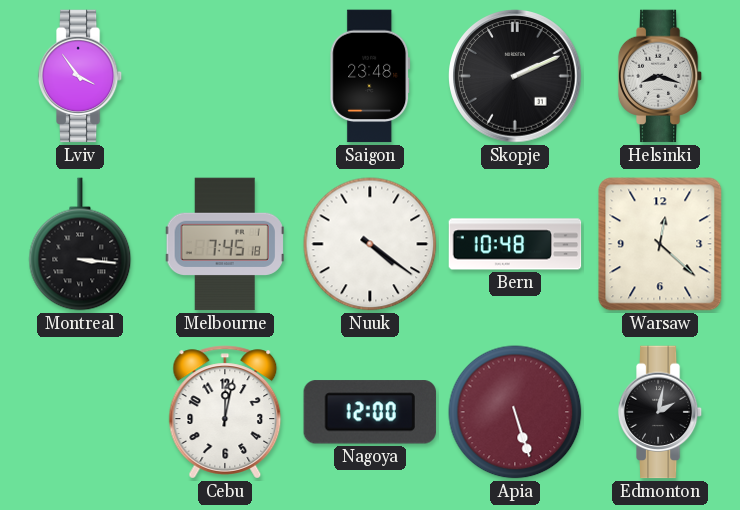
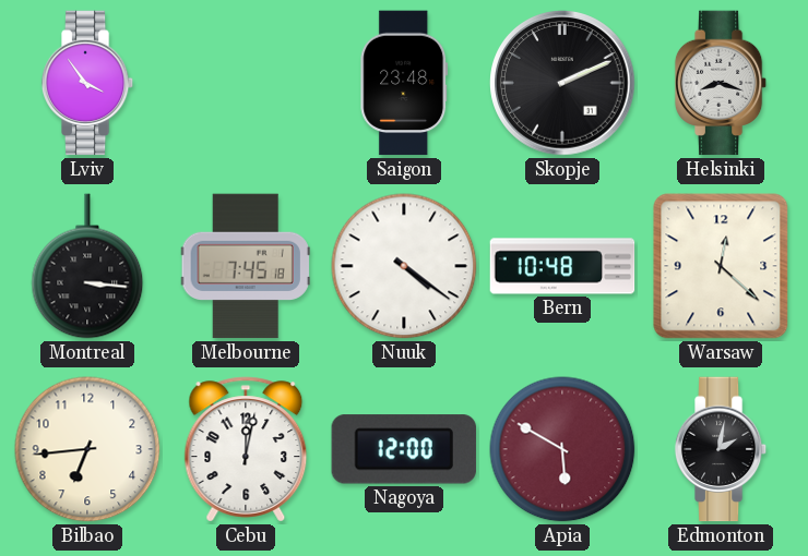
Bilbao: none -> 6:44 (87, 449)
Apia: 5:27 -> 5:50 (562, 449)
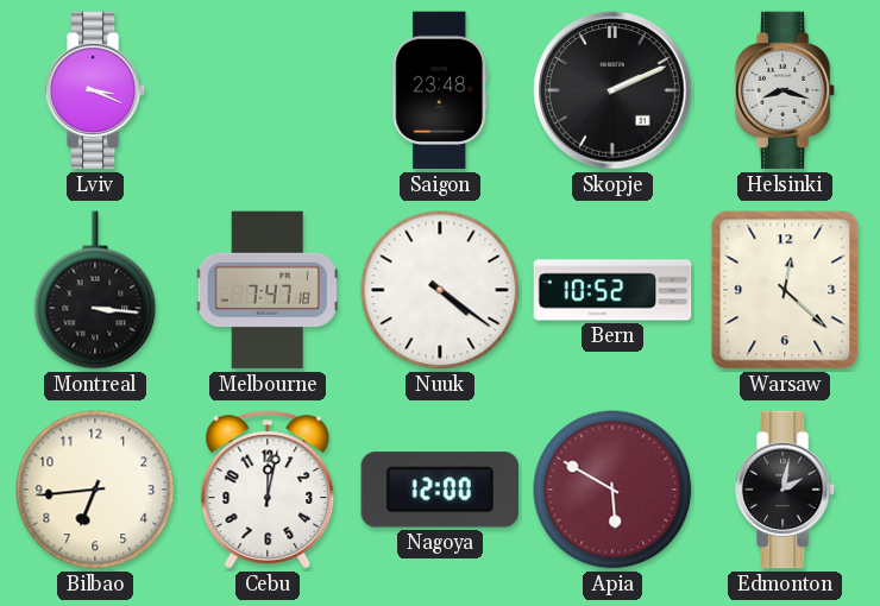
Lviv: 3:54 -> 3:19 (95, 90)
Melbourne: 7:45 -> 7:47 (268, 290)
Bern: 10:48 -> 10:52 (612, 290)
